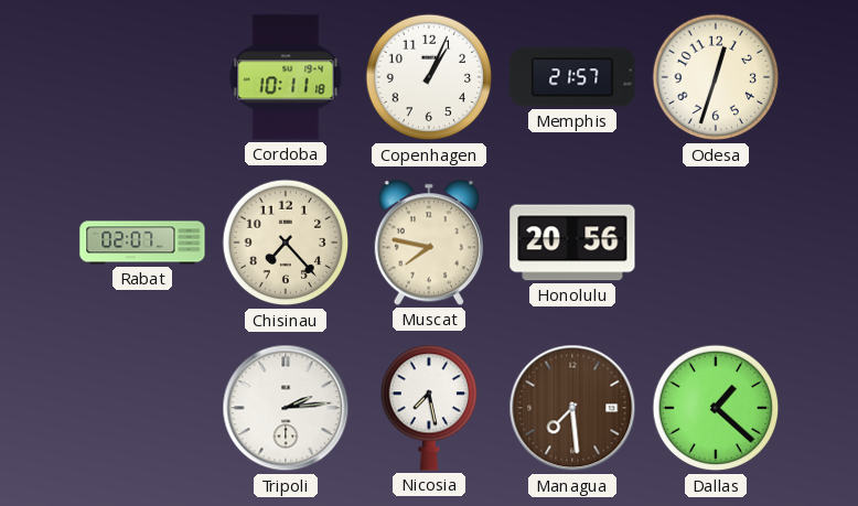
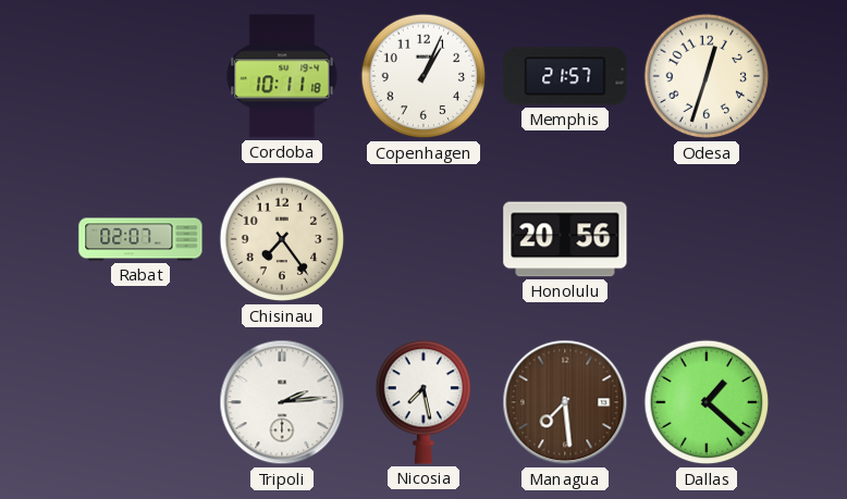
Chisinau: 7:23 -> 7:24 (282, 239)
Muscat: 7:47 -> none (429, 243)
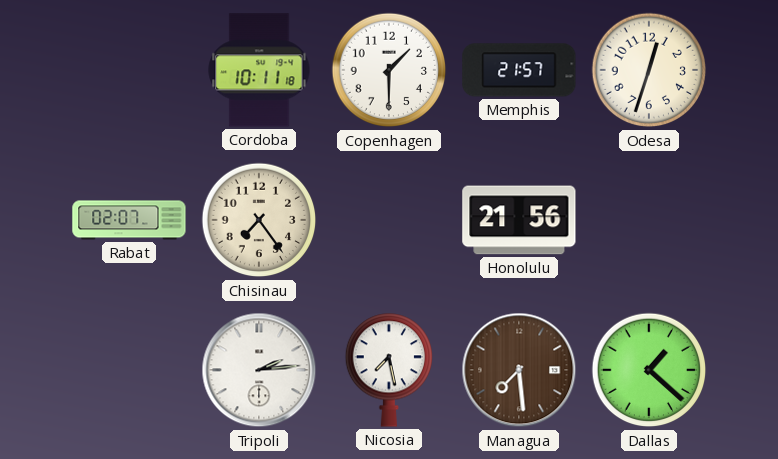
Copenhagen: 1:04 -> 1:30 (389, 70)
Honolulu: 20:56 -> 21:56 (519, 220)
